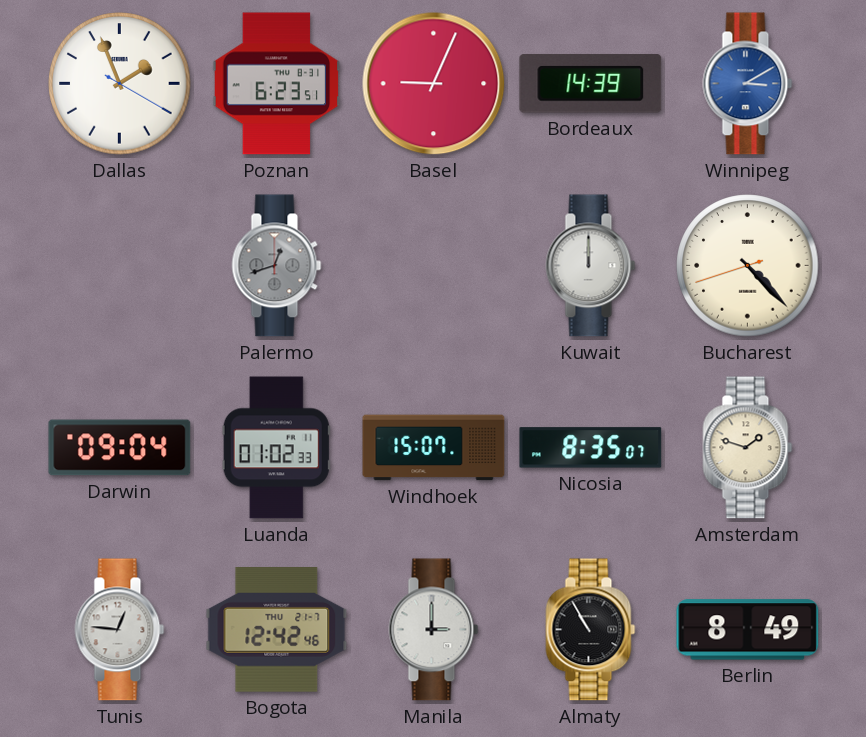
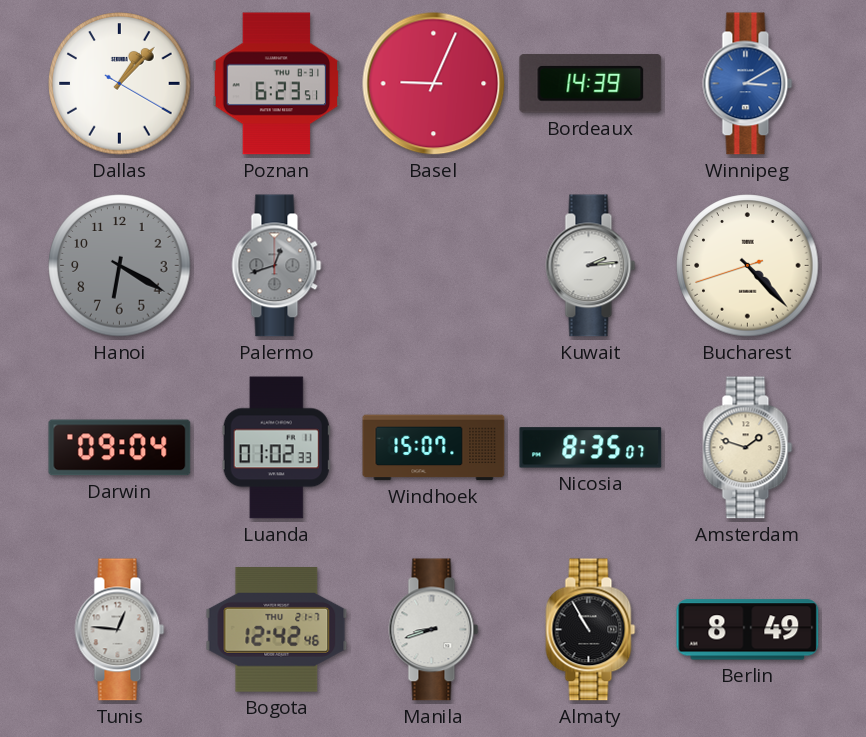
Dallas: 1:56 -> 1:07 (120, 84)
Hanoi: none -> 6:20 (120, 266)
Kuwait: 12:00 -> 2:14 (591, 266)
Manila: 3:00 -> 8:42 (434, 630)
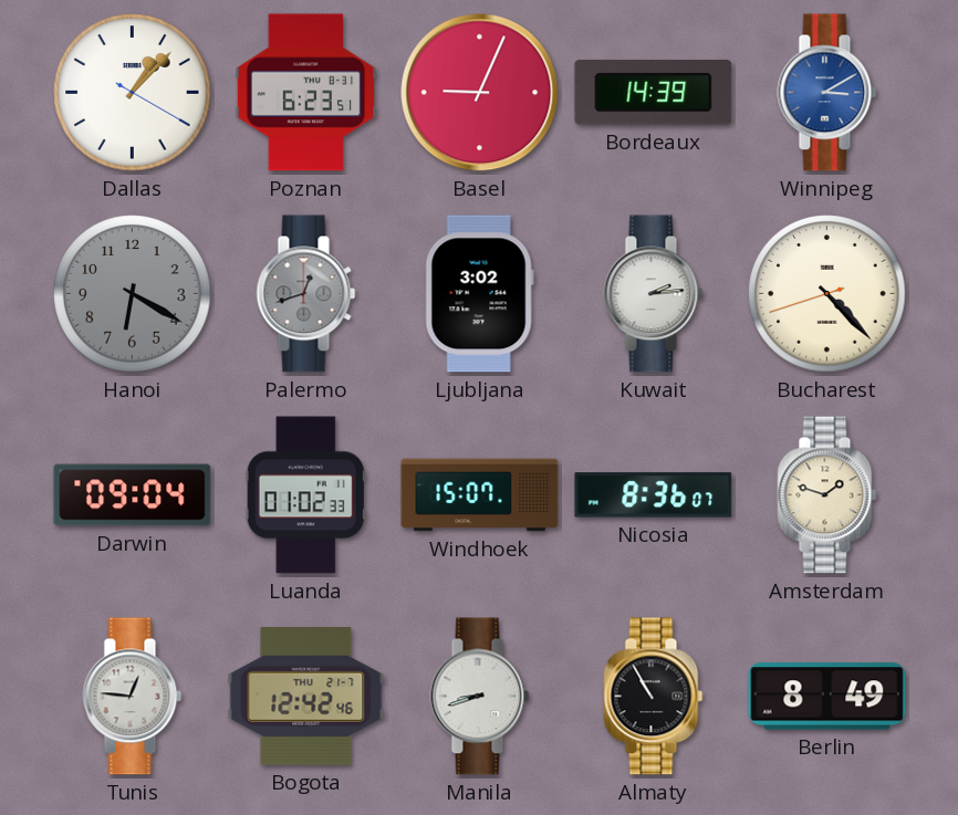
Ljubljana: none -> 3:02 (479, 294)
Nicosia: 8:35 -> 8:36 (654, 495)
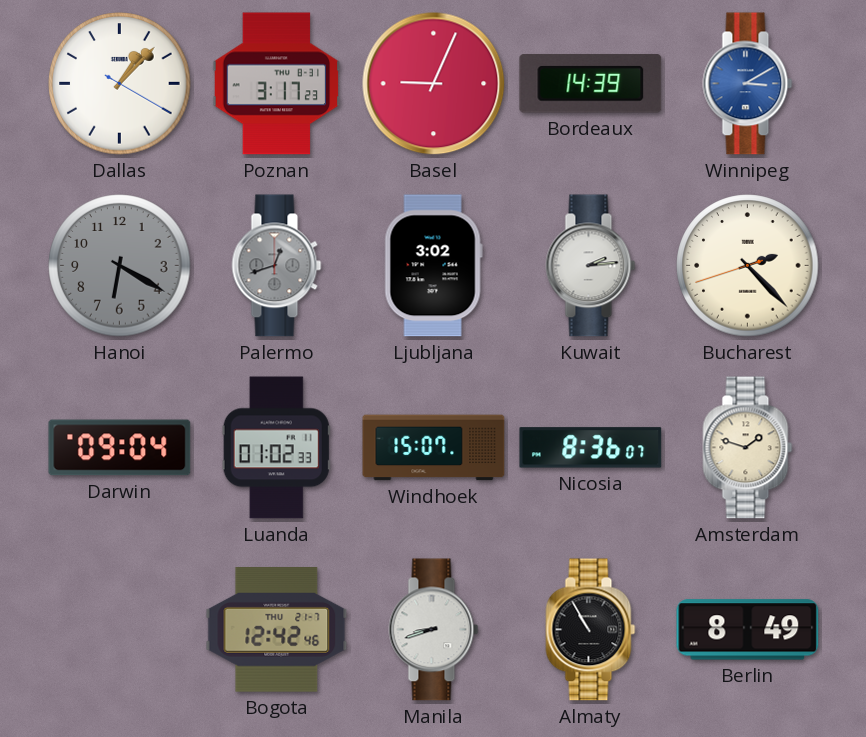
Poznan: 6:23 -> 3:17 (277, 84)
Bucharest: 4:22 -> 2:22 (748, 266)
Tunis: 12:46 -> none (133, 697)
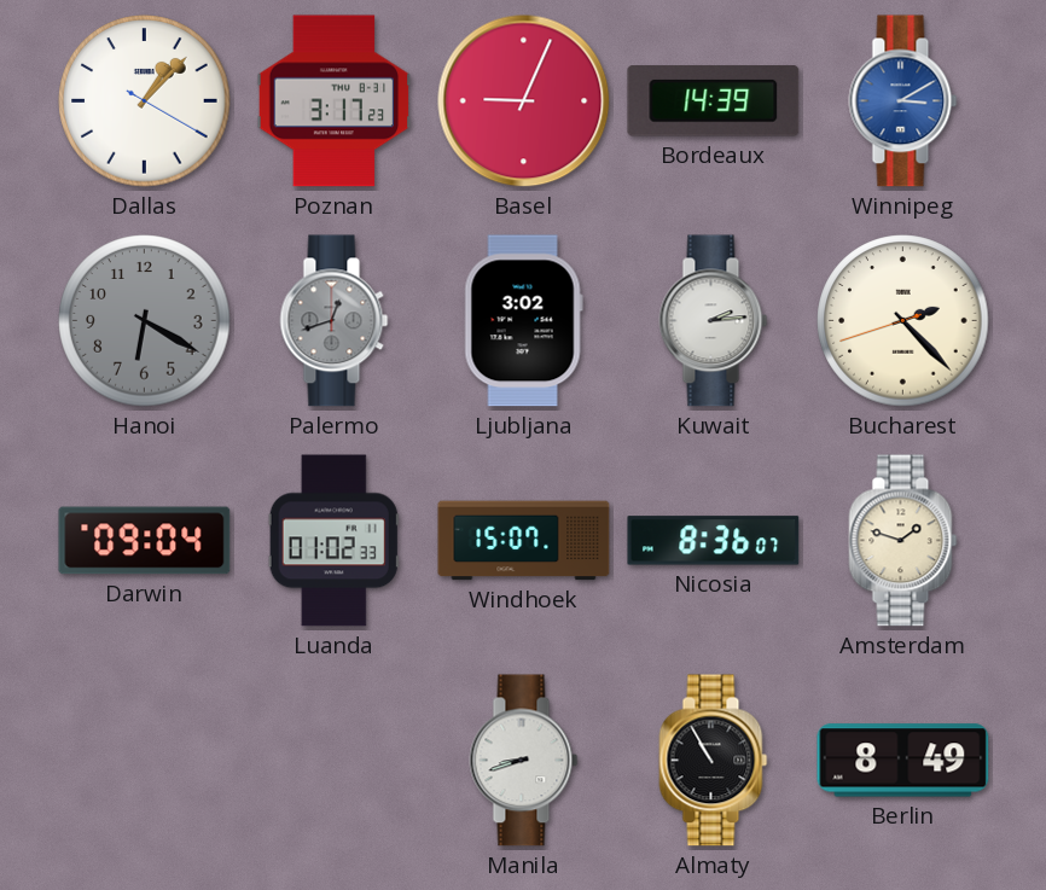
Bogota: 12:42 -> none (277, 630)
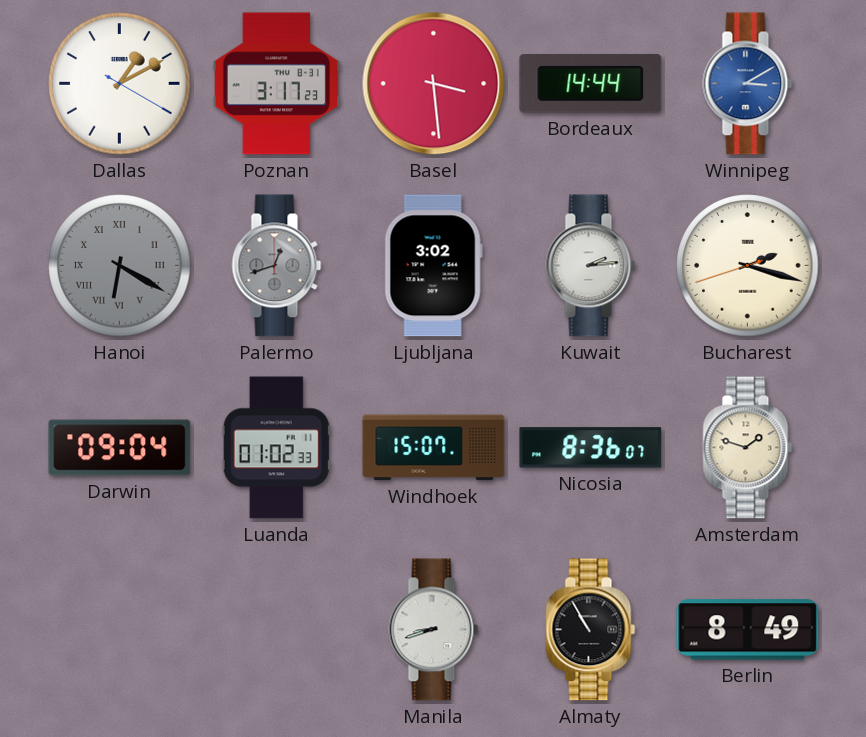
Dallas: 1:07 -> 1:10 (120, 84)
Basel: 9:04 -> 3:29 (434, 84)
Bordeaux: 14:39 -> 14:44 (591, 84)
Hanoi numerals: Arabic -> Roman (120, 266)
Bucharest: 2:22 -> 2:17 (748, 266)
